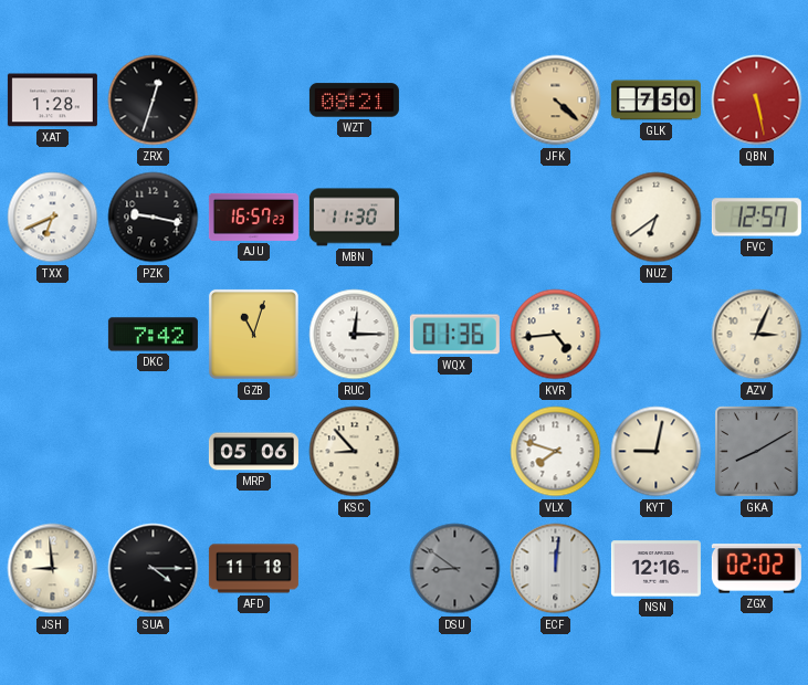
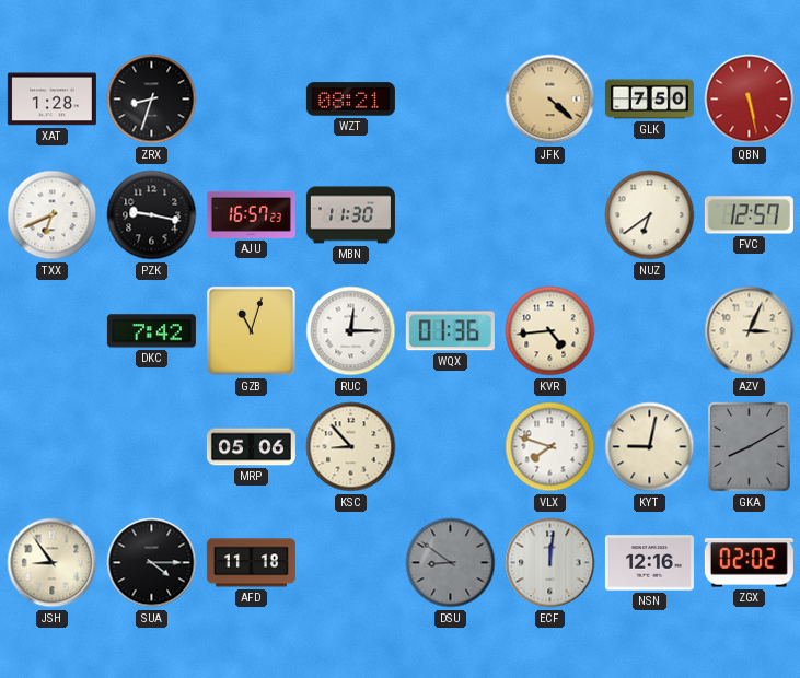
ZRX: 12:33 -> 8:33 (152, 100)
JSH: 8:59 -> 8:54 (53, 563)
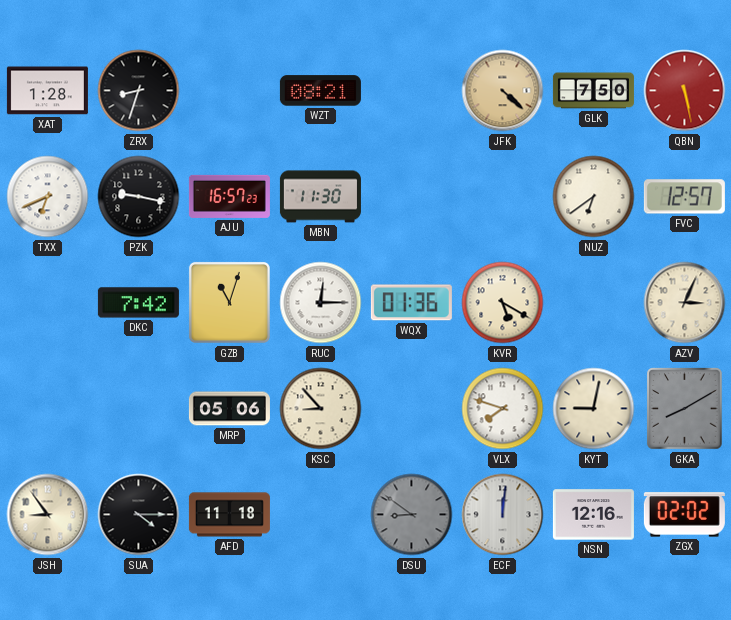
KVR: 4:44 -> 5:20 (503, 303)
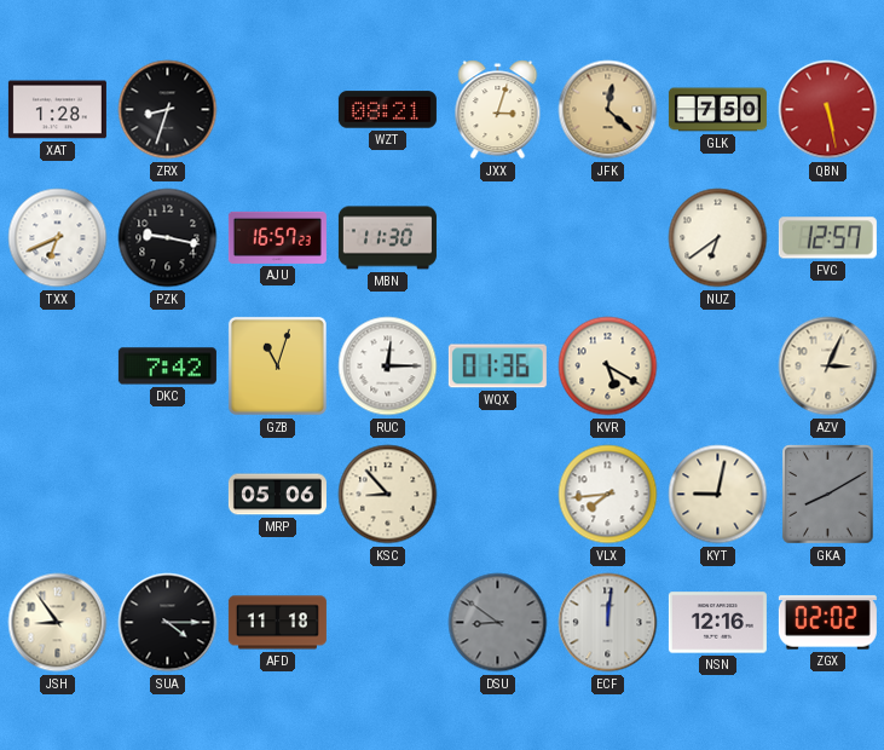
JXX: none -> 3:03 (498, 110)
JFK: 4:22 -> 12:22 (608, 110)
VLX: 7:48 -> 7:44 (608, 495)
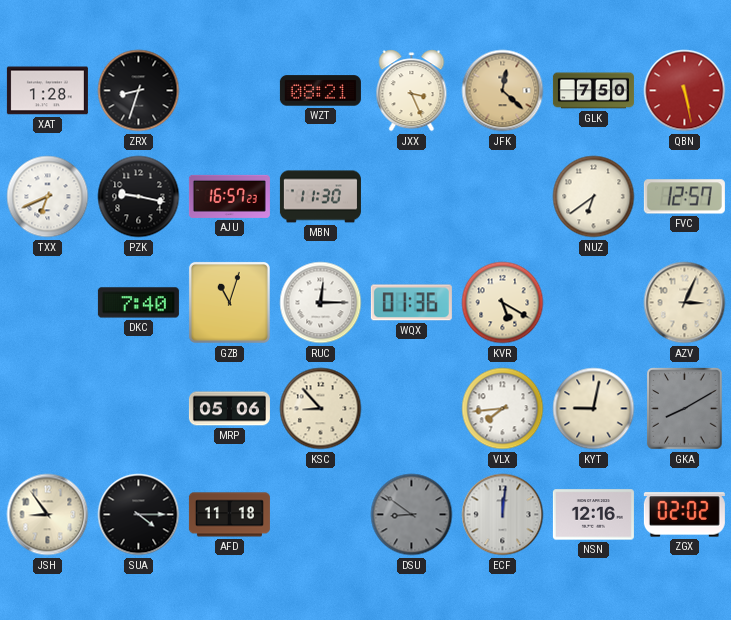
JXX: 3:03 -> 3:26 (412, 91)
DKC: 7:42 -> 7:40 (138, 303)
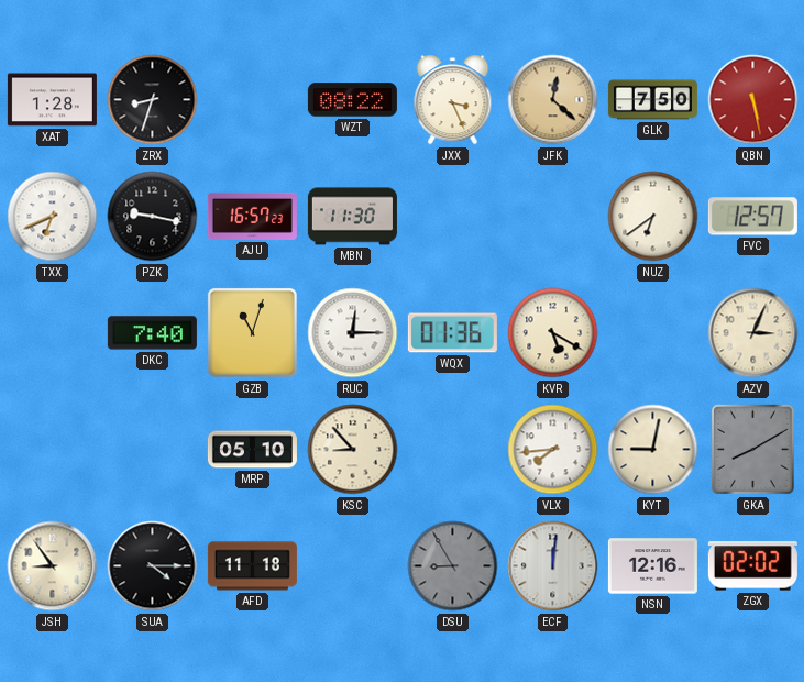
WZT: 08:21 -> 08:22 (352, 100)
MRP: 05:06 -> 05:10 (252, 450)
DSU: 8:51 -> 8:55 (453, 566)
